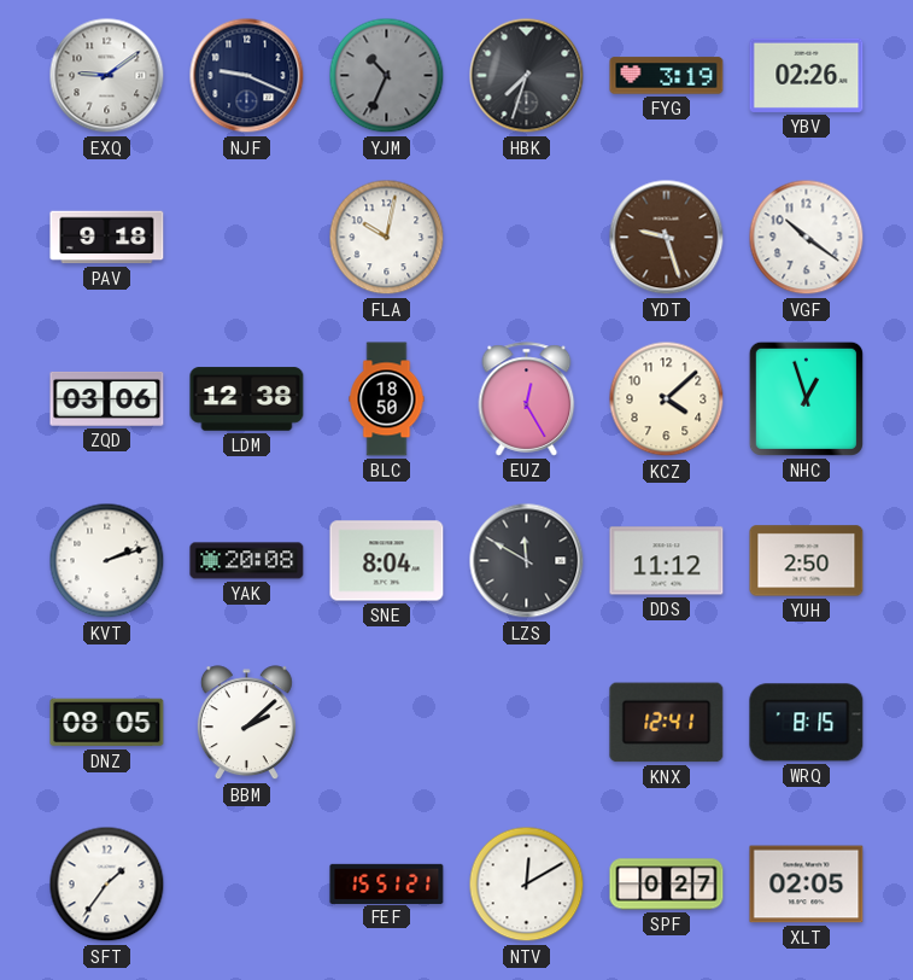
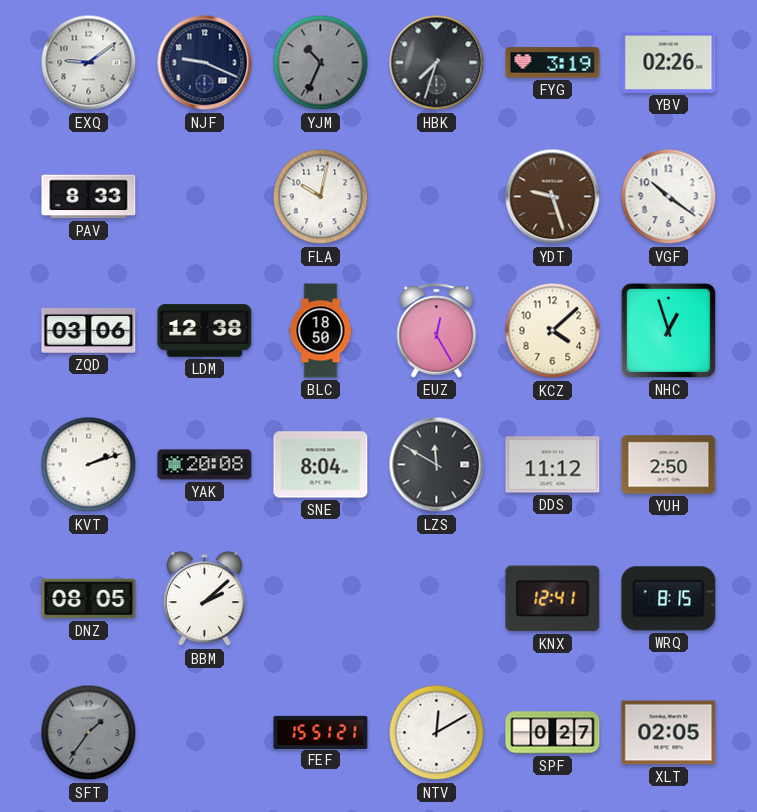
PAV: 9:18 -> 8:33 (89, 197)
SFT dial: white -> grey (89, 733)
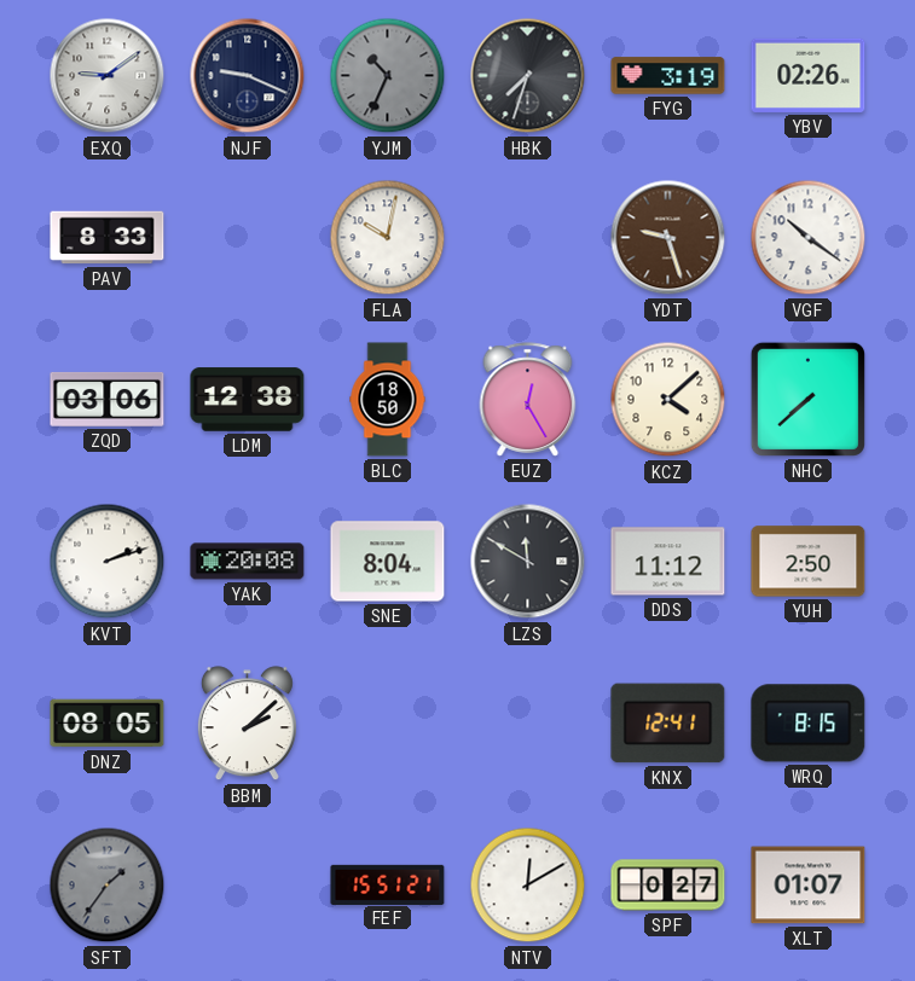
NHC: 12:57 -> 7:38 (807, 399)
XLT: 02:05 -> 01:07 (809, 886)
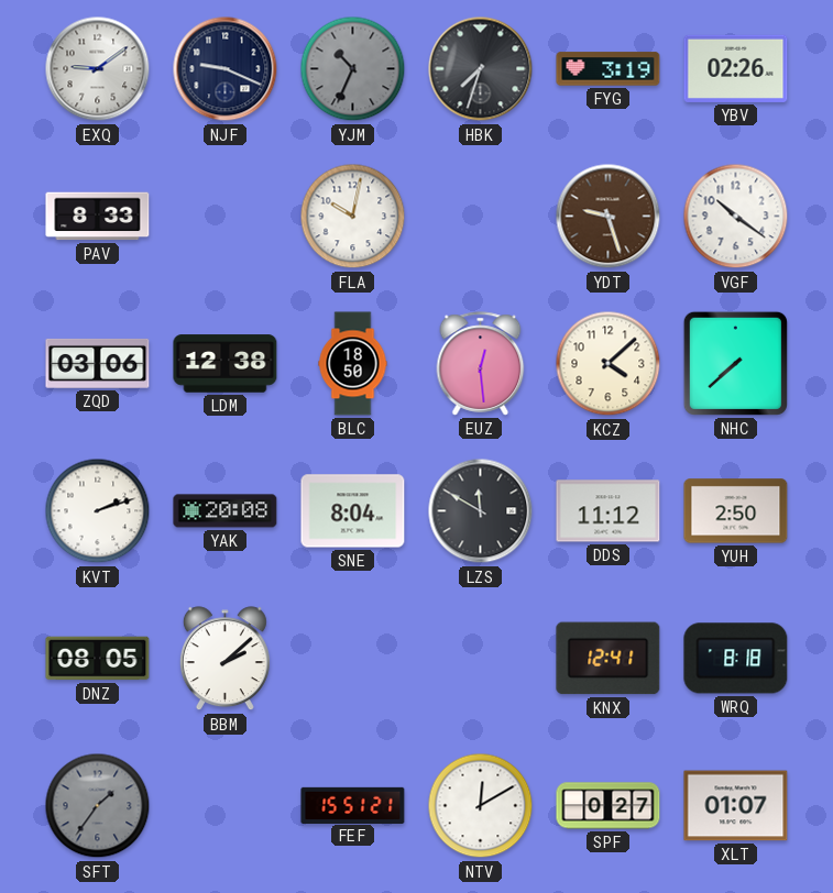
EUZ: 12:25 -> 12:29 (481, 364)
WRQ: 8:15 -> 8:18 (736, 659)
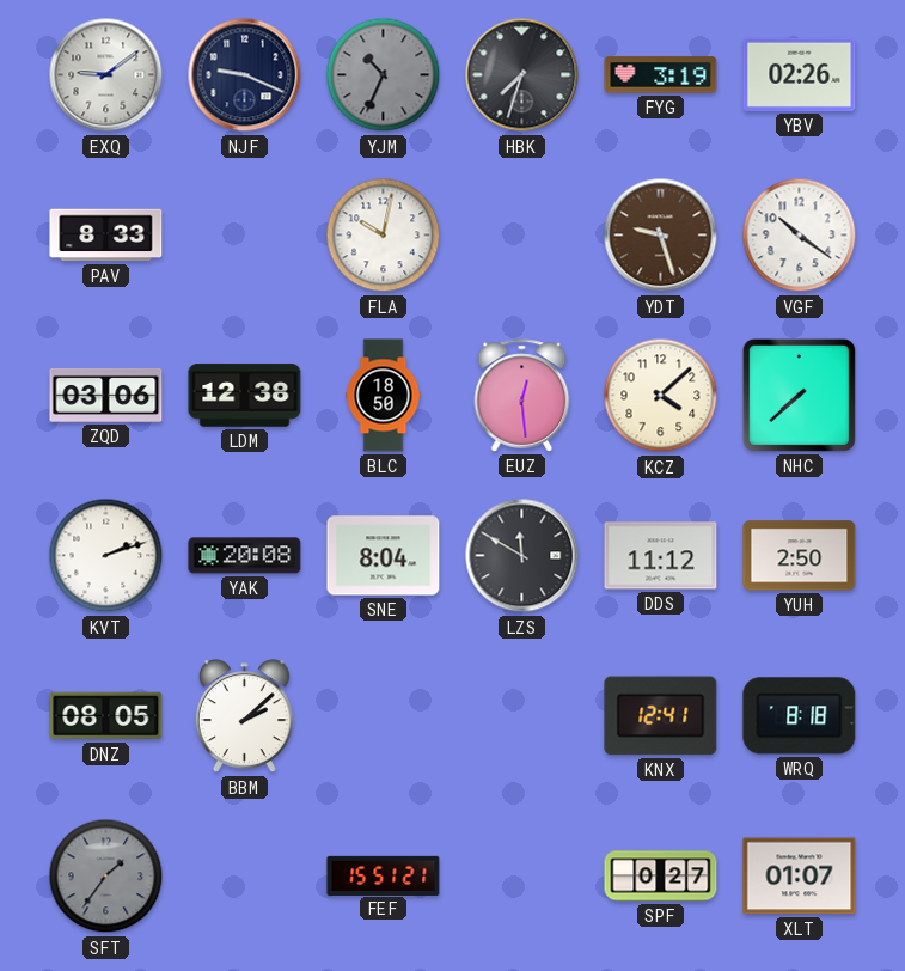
NTV: 12:10 -> none (481, 806)
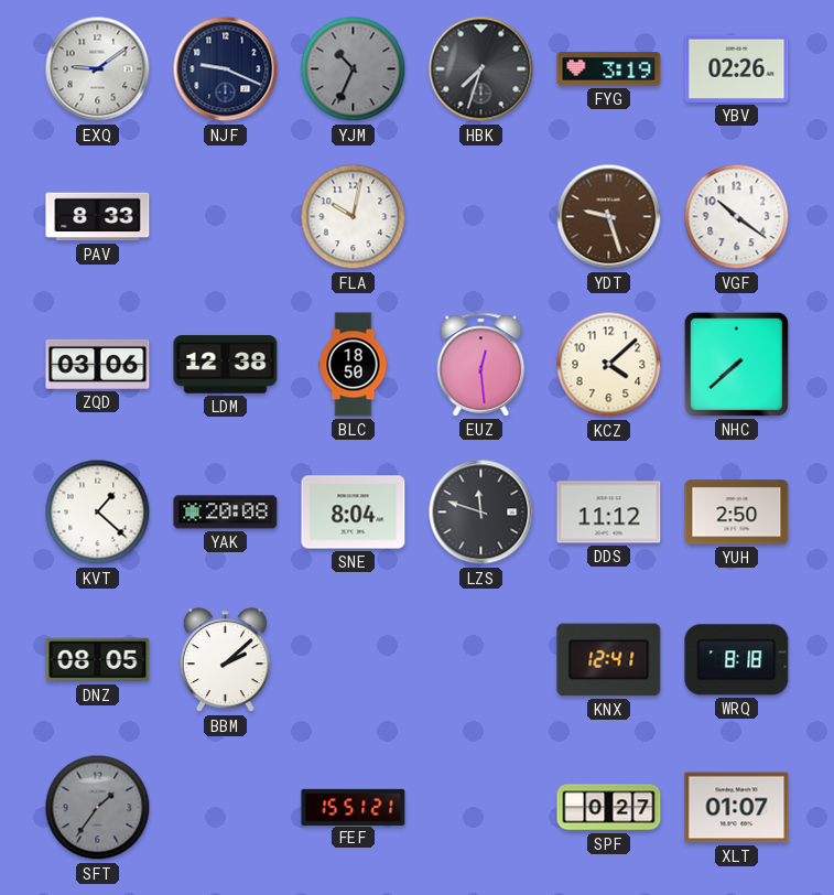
KVT: 2:12 -> 1:22 (98, 513)
LZS: 11:50 -> 11:48 (481, 513)
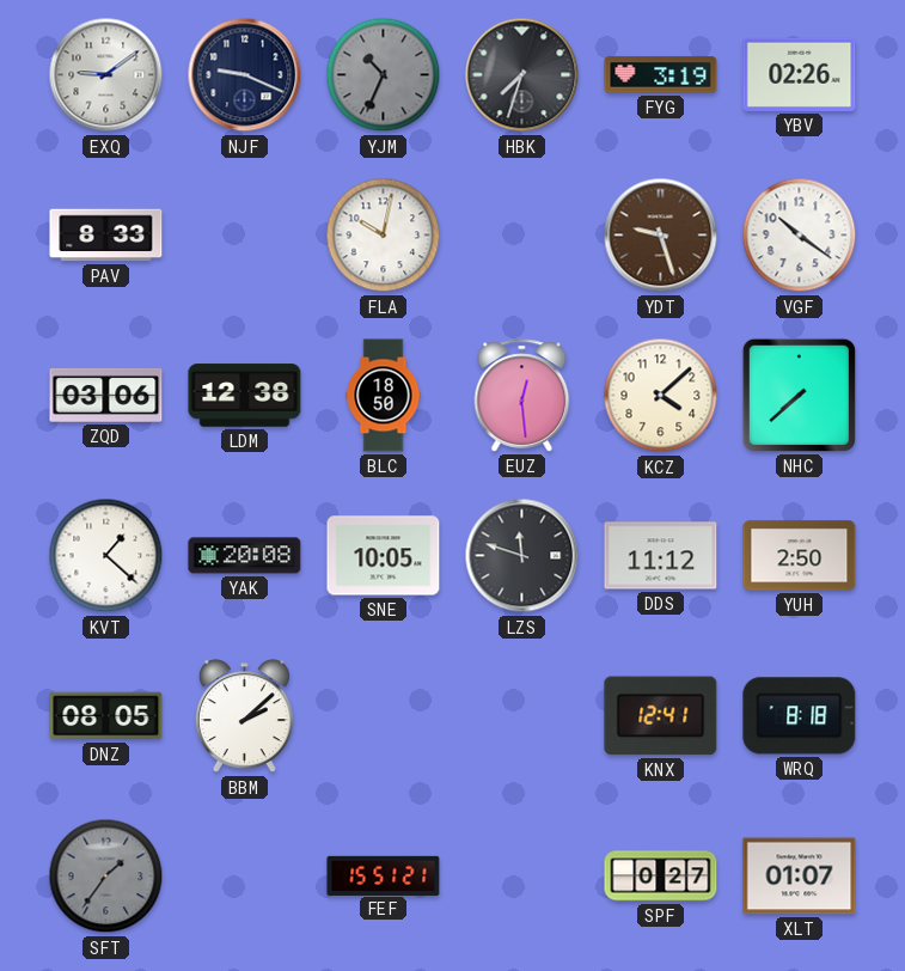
SNE: 8:04 -> 10:05 (384, 556)
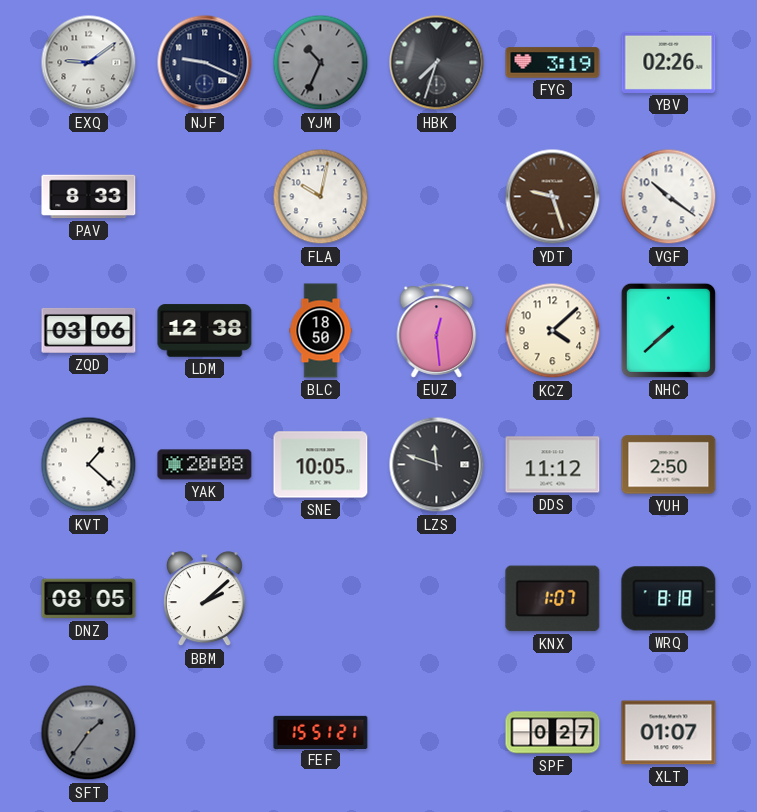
KNX: 12:41 -> 1:07 (553, 599)
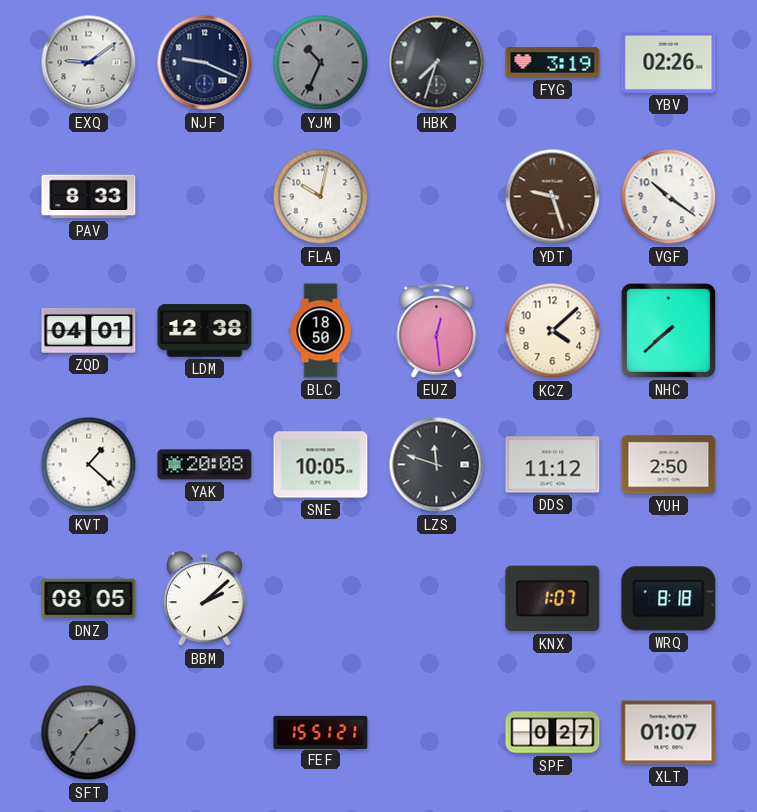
ZQD: 03:06 -> 04:01 (89, 330)
